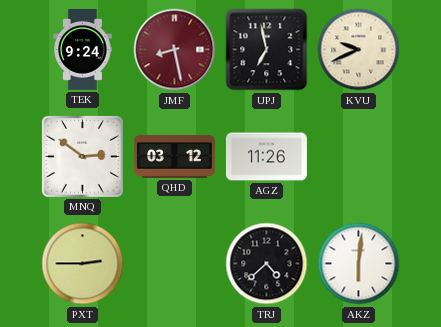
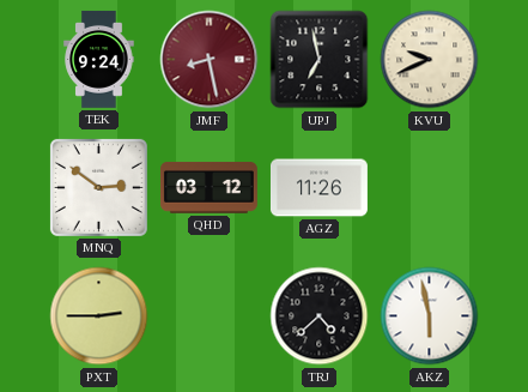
AKZ: 6:01 -> 5:58 (430, 316)
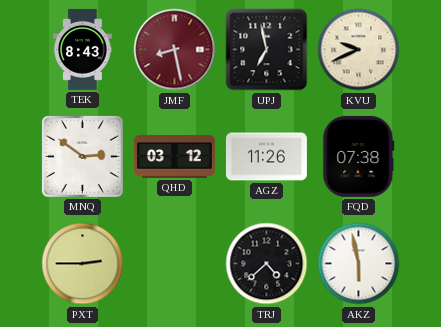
TEK: 9:24 -> 8:43 (83, 49)
FQD: none -> 07:38 (359, 156)
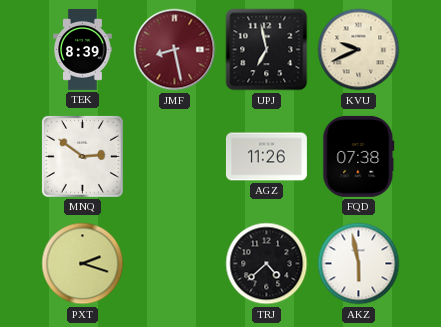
TEK: 8:43 -> 8:39 (83, 49)
QHD: 03:12 -> none (174, 157)
PXT: 2:45 -> 2:18 (83, 264)
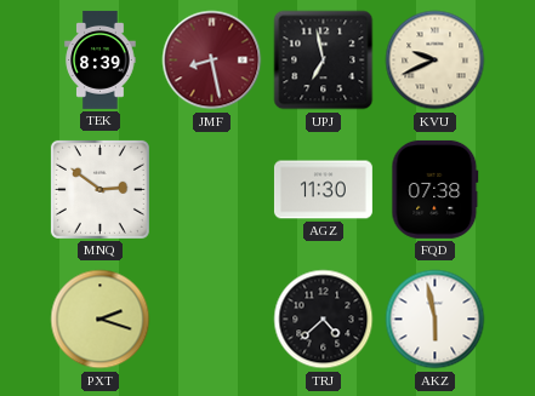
AGZ: 11:26 -> 11:30 (323, 190)
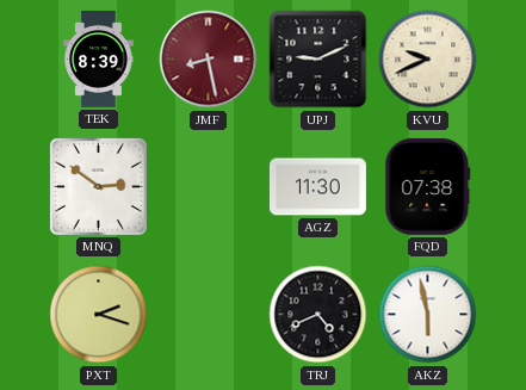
UPJ: 6:58 -> 9:11 (318, 60)
TRJ: 4:38 -> 4:41 (318, 315)
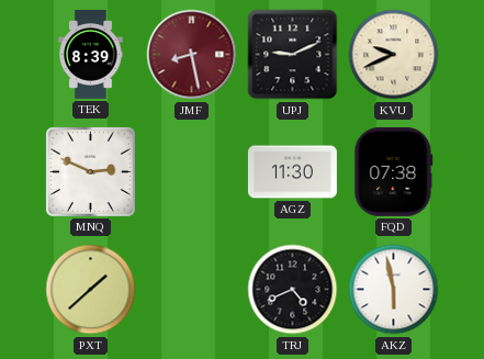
MNQ: 2:51 -> 2:49 (90, 171)
PXT: 2:18 -> 1:38 (91, 290)
